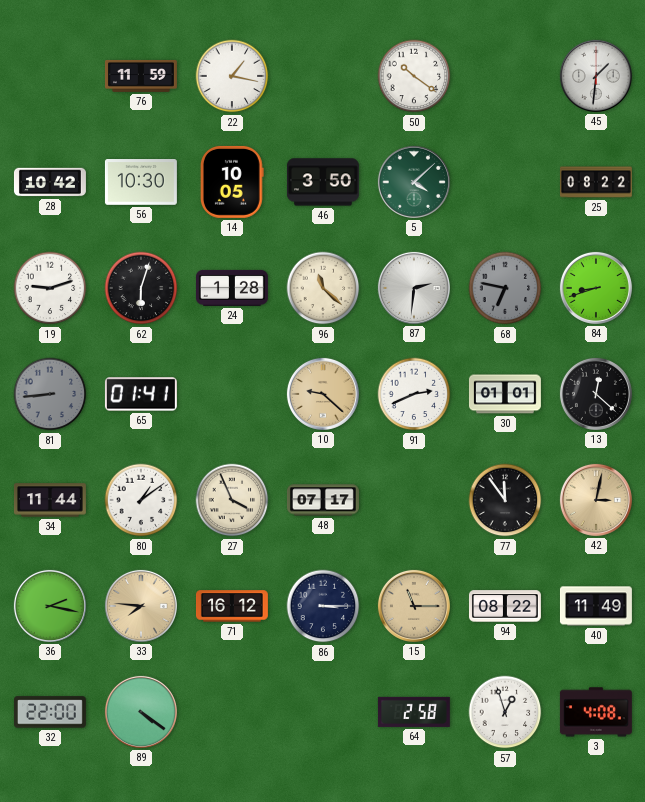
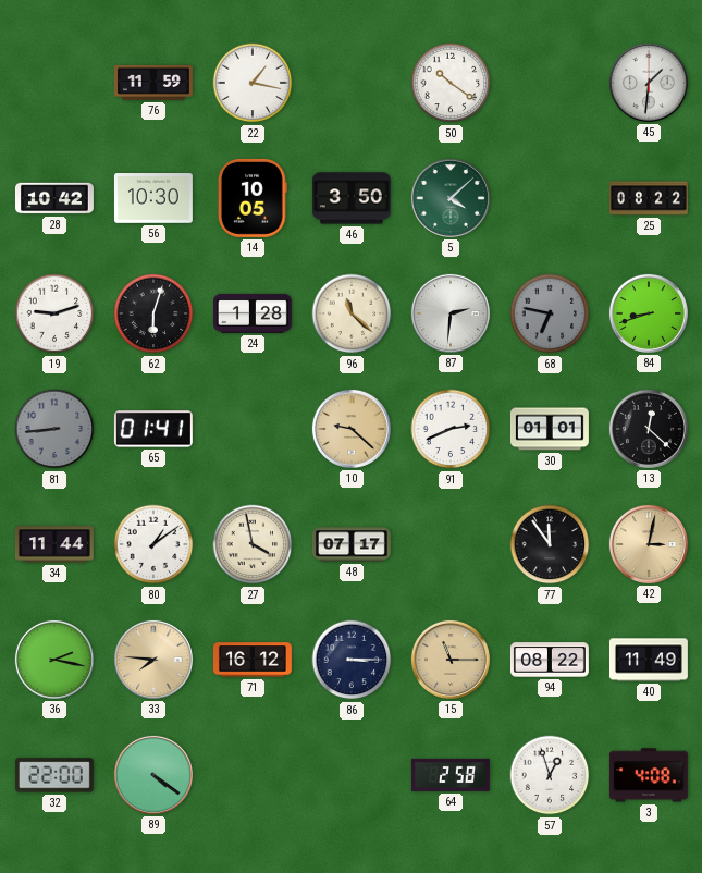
27: 3:56 -> 3:58 (253, 544)
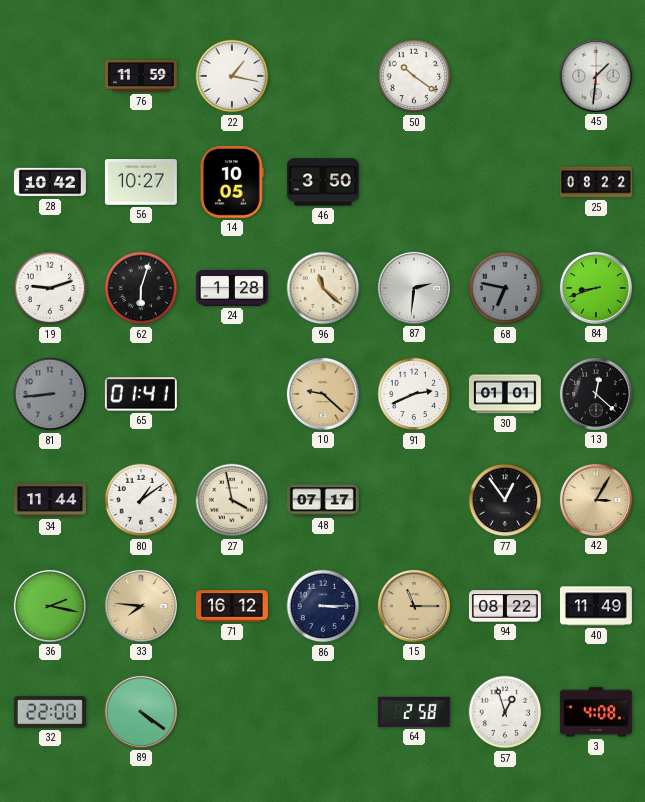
56: 10:30 -> 10:27 (141, 183)
5: 4:08 -> none (451, 198)
77: 11:54 -> 12:54 (505, 500)
42: 3:02 -> 3:05 (596, 500)
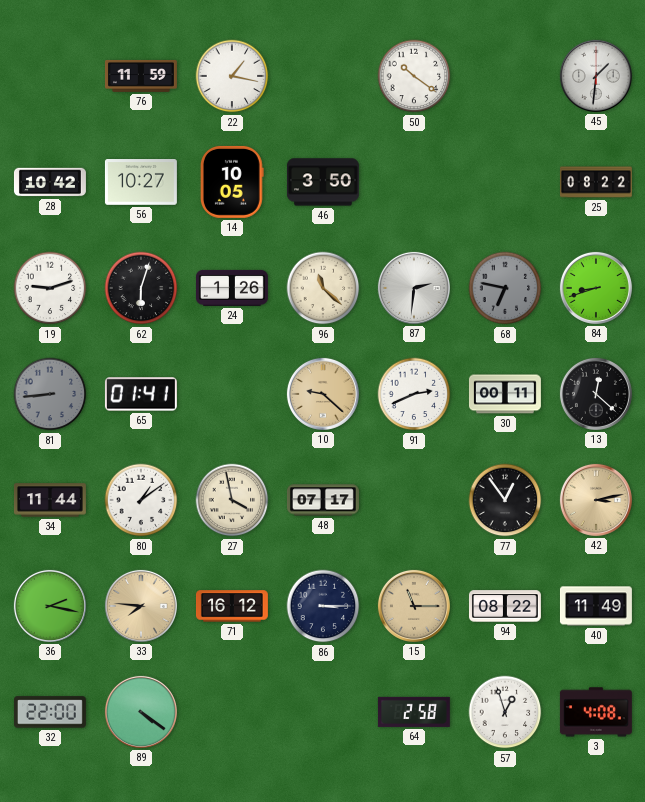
24: 1:28 -> 1:26 (232, 288)
30: 01:01 -> 00:11 (505, 394)
42: 3:05 -> 3:13 (596, 500)
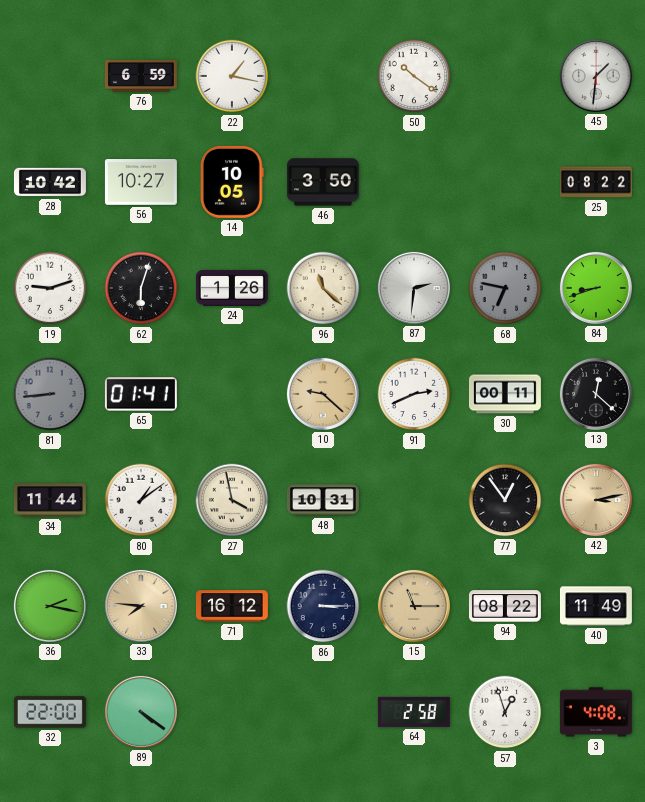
76: 11:59 -> 6:59 (141, 76)
48: 07:17 -> 10:31 (323, 500)
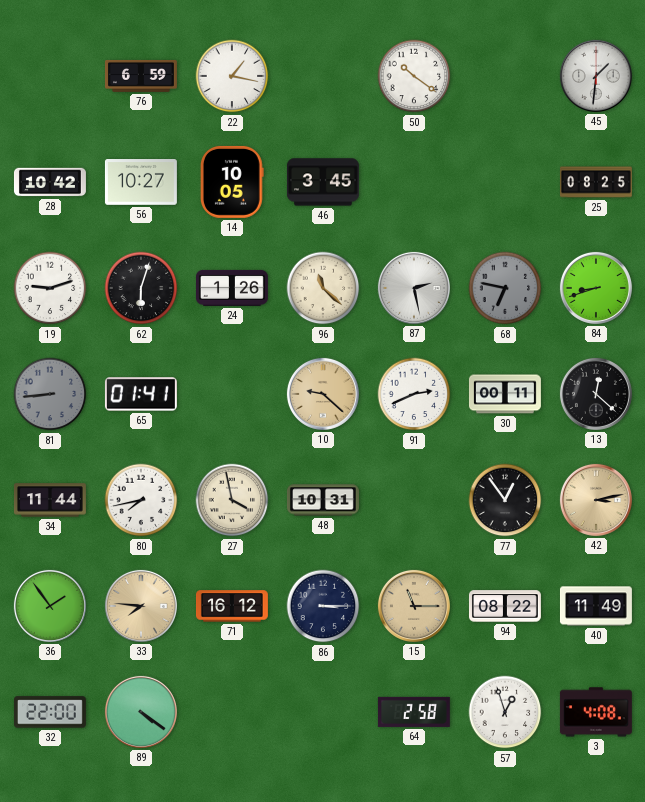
46: 3:50 -> 3:45 (323, 182)
25: 08:22 -> 08:25 (596, 182)
87: 2:31 -> 2:28 (414, 288)
80: 1:09 -> 7:43 (141, 500)
36: 2:17 -> 1:54 (50, 606)
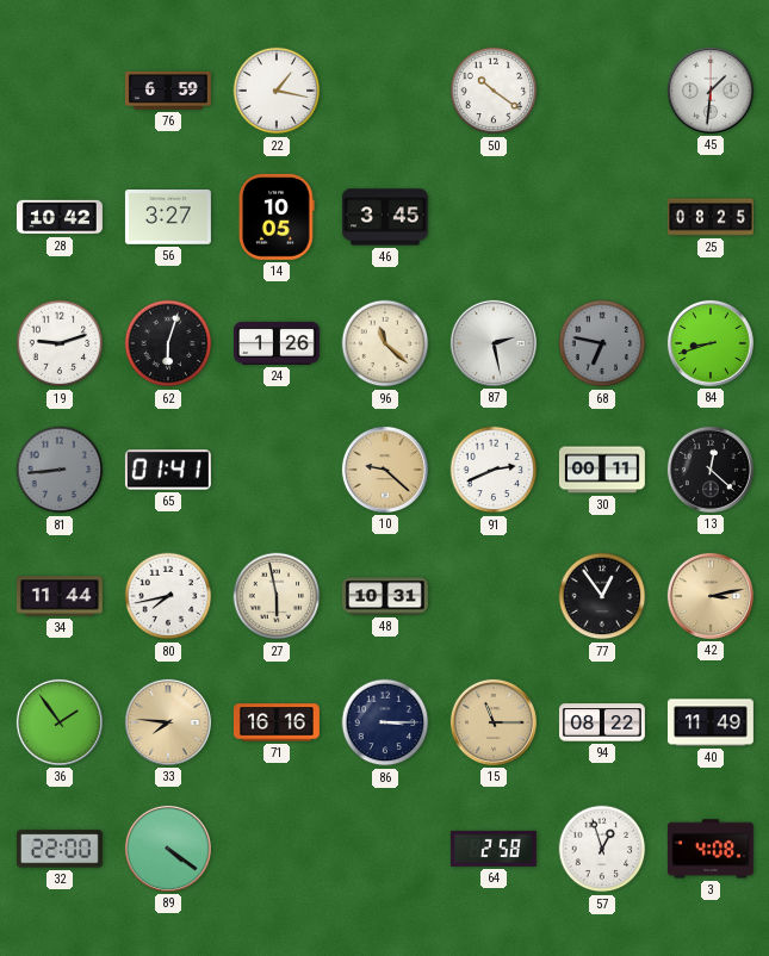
56: 10:27 -> 3:27 (168, 218)
27: 3:58 -> 5:58 (277, 596)
71: 16:12 -> 16:16 (277, 722)
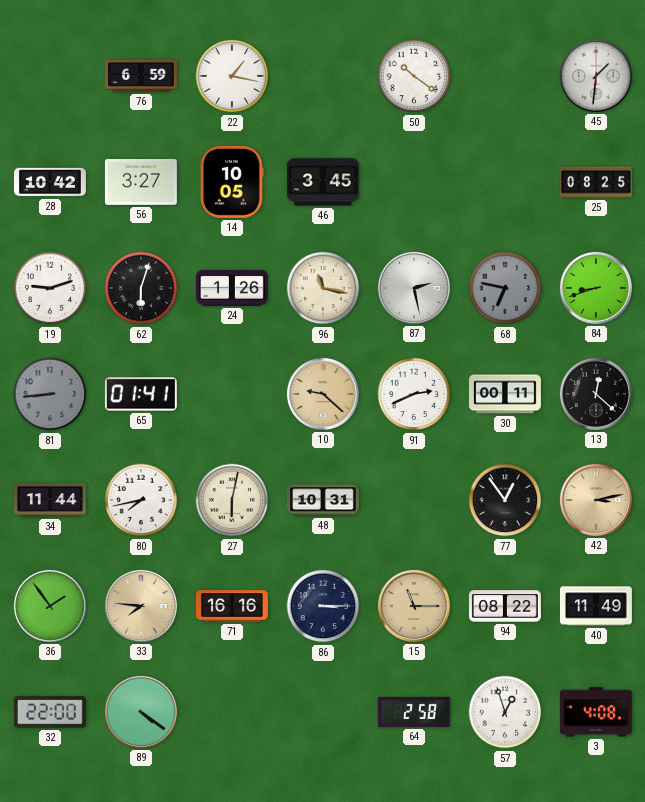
96: 11:22 -> 11:17 (323, 288)
27: 5:58 -> 6:02 (232, 500)
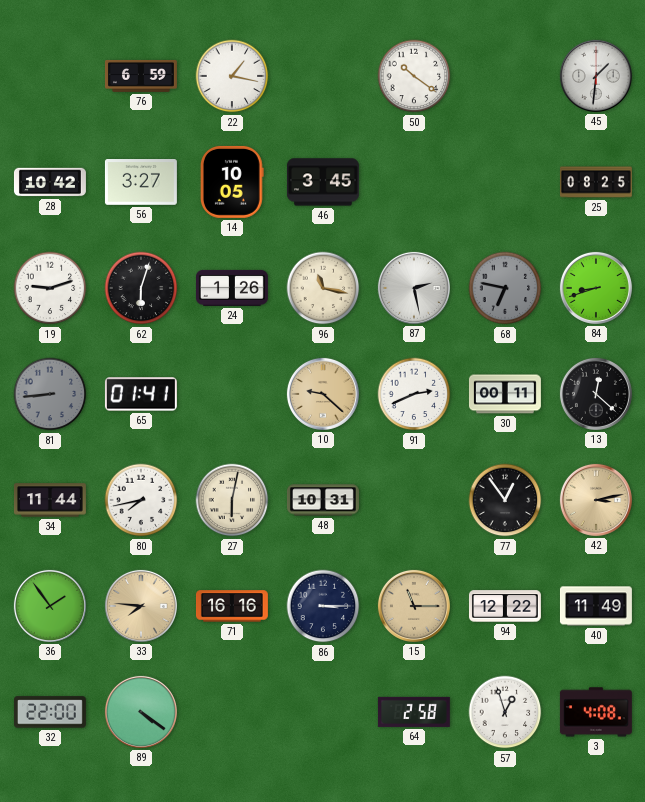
94: 08:22 -> 12:22 (505, 606)
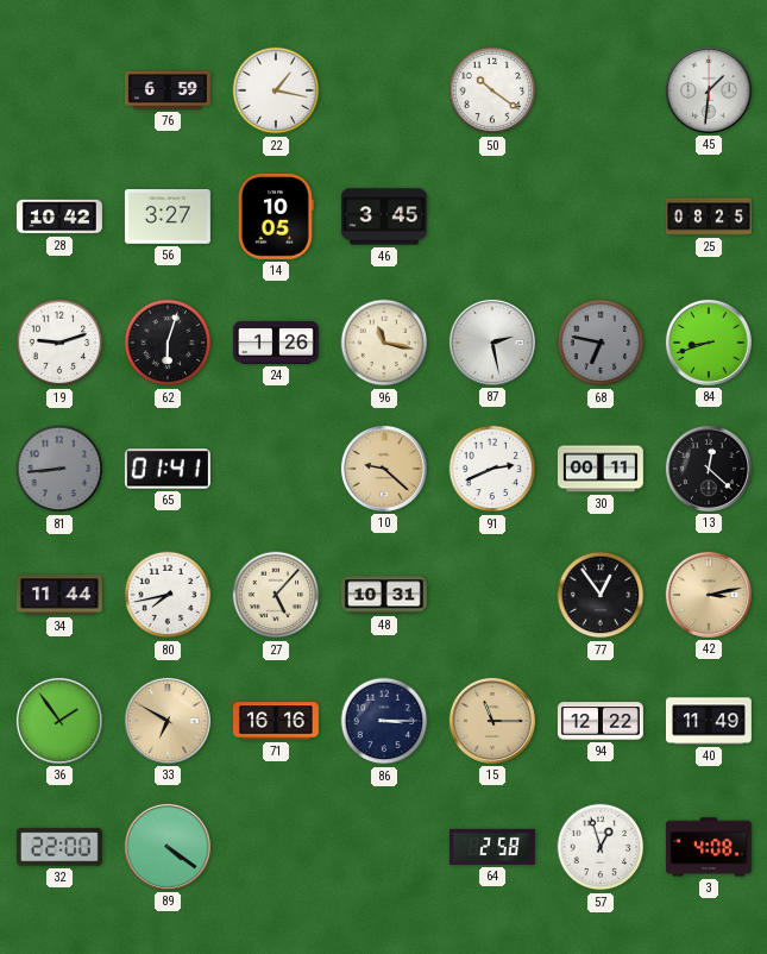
27: 6:02 -> 5:07 (276, 595)
33: 7:46 -> 6:50 (168, 721)
